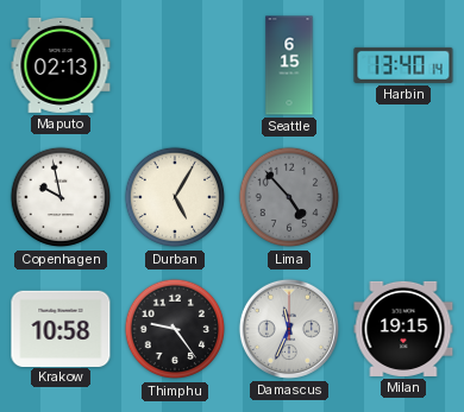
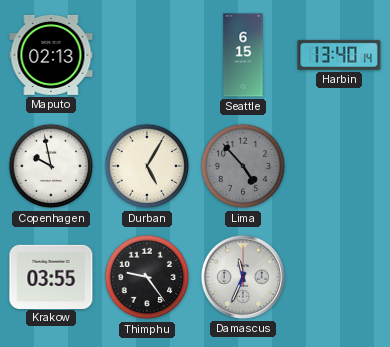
Krakow: 10:58 -> 03:55 (51, 276)
Milan: 19:15 -> none (403, 329)
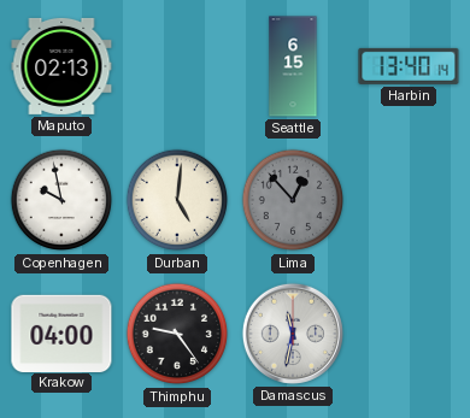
Durban: 5:05 -> 5:01 (177, 200)
Lima: 4:53 -> 12:53 (293, 200)
Krakow: 03:55 -> 04:00 (61, 332)
Damascus: 11:34 -> 11:32 (293, 334)
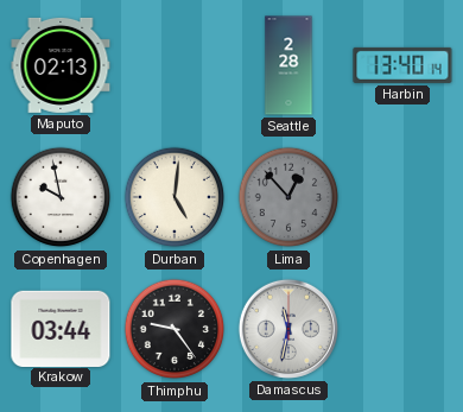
Seattle: 6:15 -> 2:28 (288, 65)
Krakow: 04:00 -> 03:44 (61, 328)
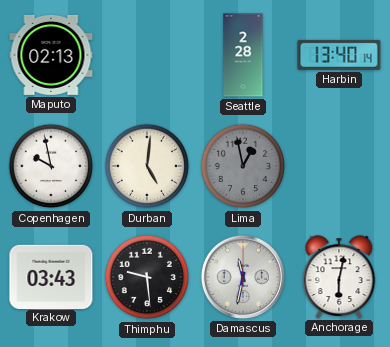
Lima: 12:53 -> 12:58 (243, 166)
Krakow: 03:44 -> 03:43 (51, 276)
Thimphu: 9:24 -> 9:29 (147, 277)
Anchorage: none -> 6:02 (339, 277)
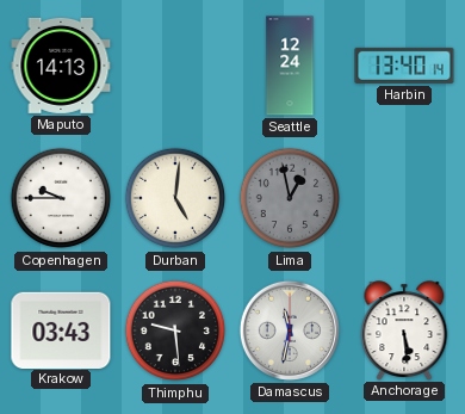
Maputo: 02:13 -> 14:13 (61, 66)
Seattle: 2:28 -> 12:24 (290, 66)
Copenhagen: 9:58 -> 9:45 (61, 198)
Anchorage: 6:02 -> 5:29 (404, 330)
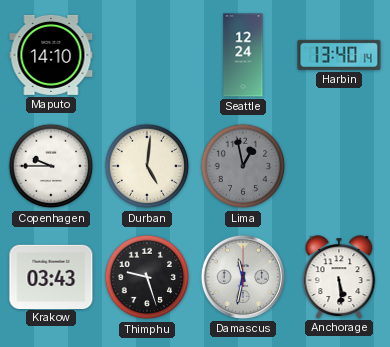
Maputo: 14:13 -> 14:10 (51, 55)
Thimphu: 9:29 -> 9:27 (147, 277)
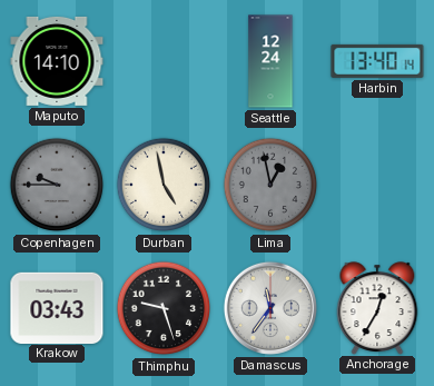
Copenhagen dial: white -> grey (57, 185)
Durban: 5:01 -> 4:58 (164, 185)
Damascus: 11:32 -> 11:36 (270, 308)
Anchorage: 5:29 -> 12:35 (377, 308)
